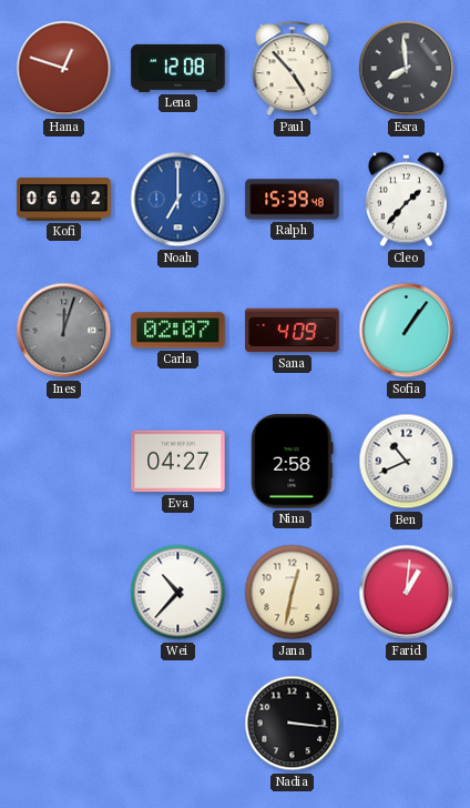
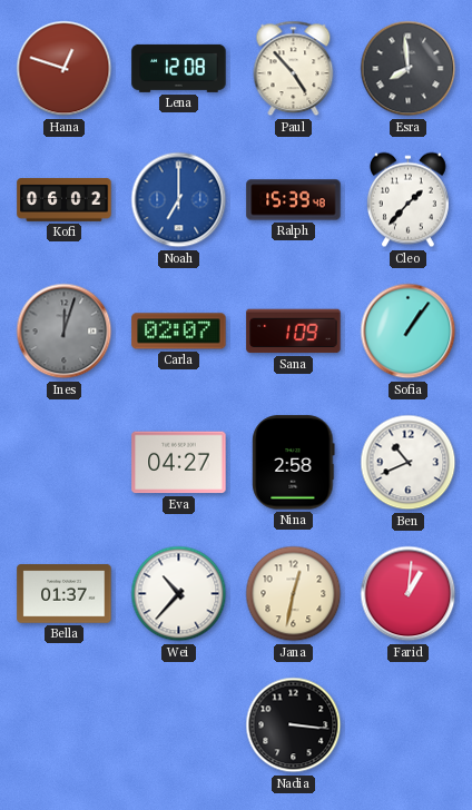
Sana: 4:09 -> 1:09 (294, 332)
Bella: none -> 01:37 (65, 594)
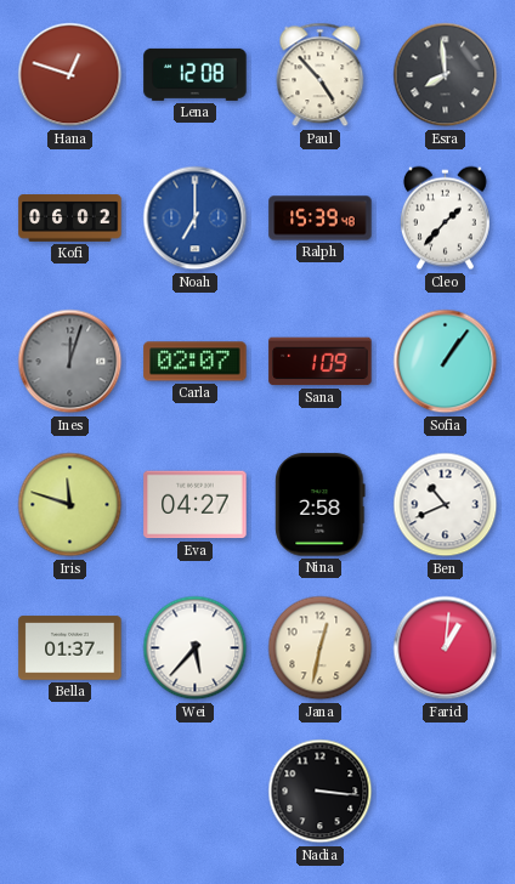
Iris: none -> 11:48 (70, 505)
Wei: 10:37 -> 5:37 (196, 648)
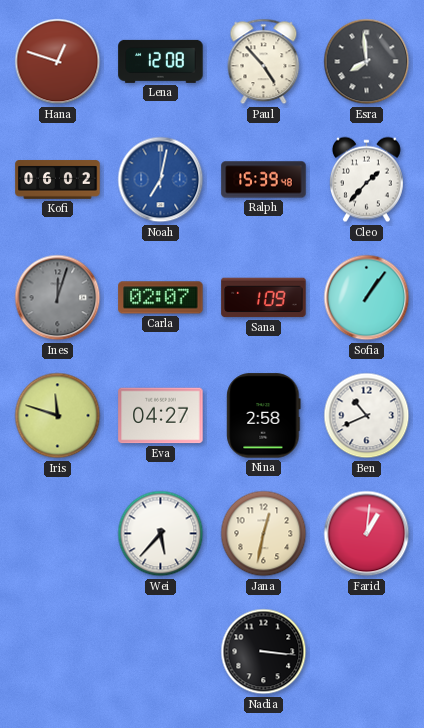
Noah: 7:00 -> 7:02 (161, 180)
Bella: 01:37 -> none (70, 648)
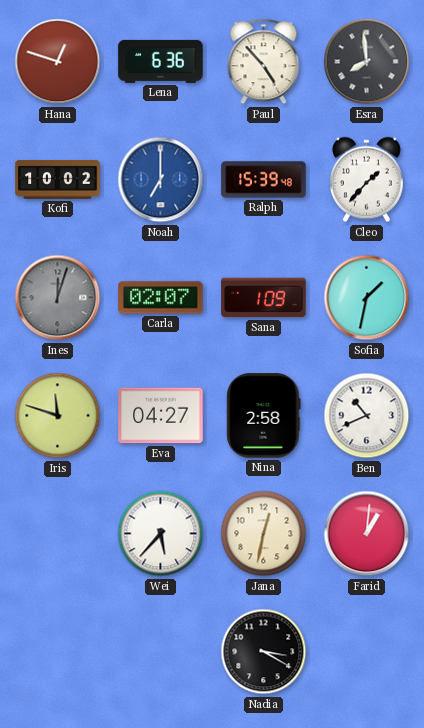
Lena: 12:08 -> 6:36 (161, 61)
Kofi: 06:02 -> 10:02 (58, 180)
Noah: 7:02 -> 7:00 (161, 180)
Sofia: 1:06 -> 1:32 (367, 298)
Nadia: 3:16 -> 3:20 (264, 652)
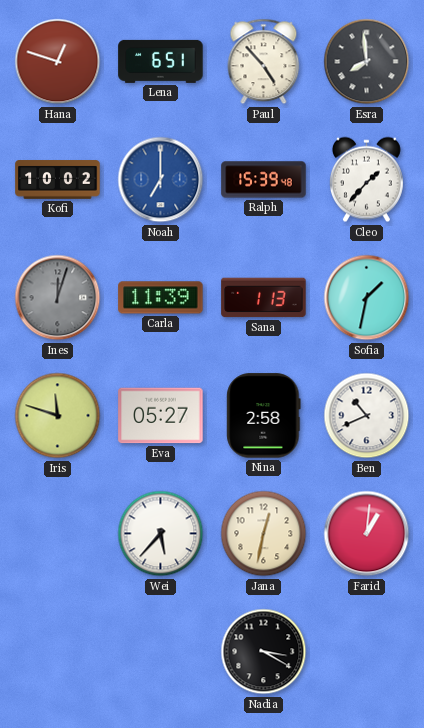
Lena: 6:36 -> 6:51 (161, 61)
Carla: 02:07 -> 11:39 (161, 298)
Sana: 1:09 -> 1:13 (264, 298)
Eva: 04:27 -> 05:27 (161, 416)
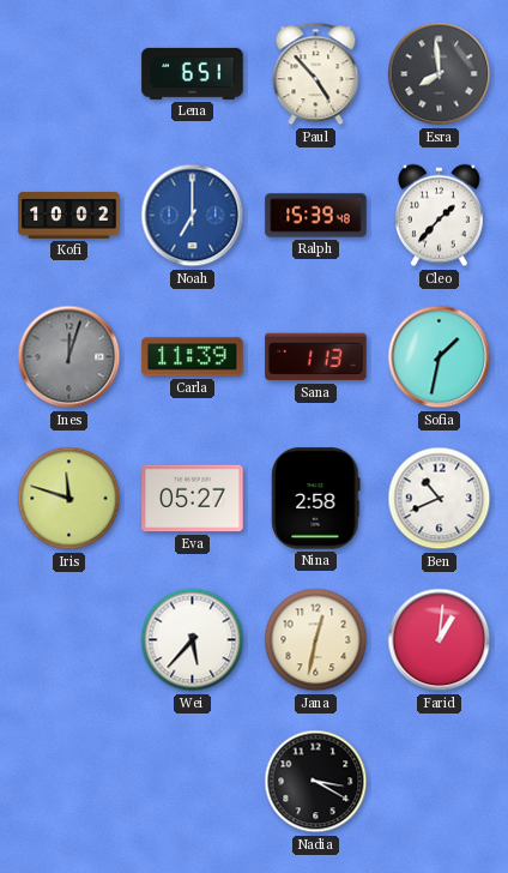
Hana: 12:48 -> none (58, 62)
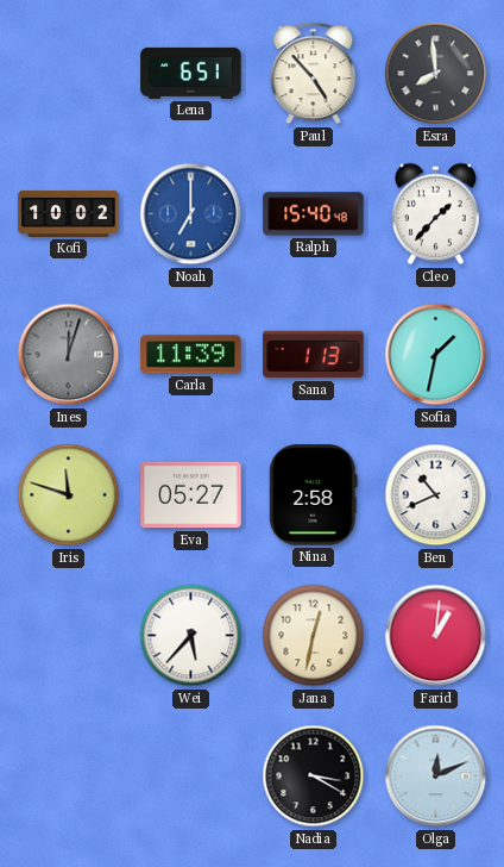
Ralph: 15:39 -> 15:40 (314, 214)
Olga: none -> 12:11 (436, 776)
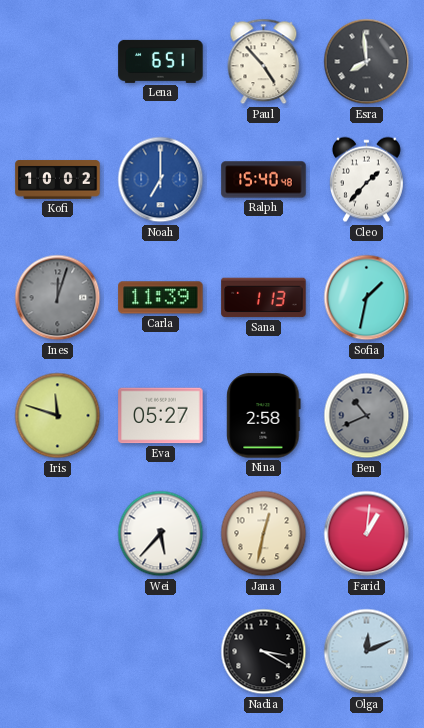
Ben dial: white -> grey (367, 416)
